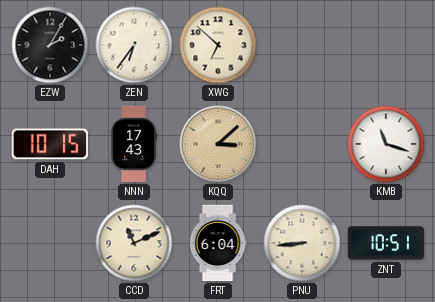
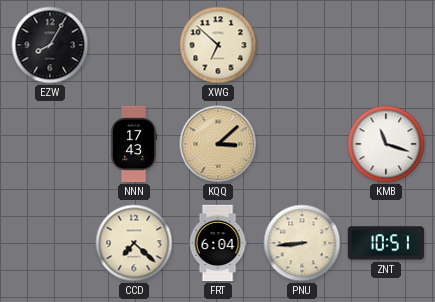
EZW: 2:05 -> 8:05 (50, 45)
ZEN: 6:36 -> none (134, 45)
DAH: 10:15 -> none (49, 144)
CCD: 11:11 -> 7:22 (134, 243)
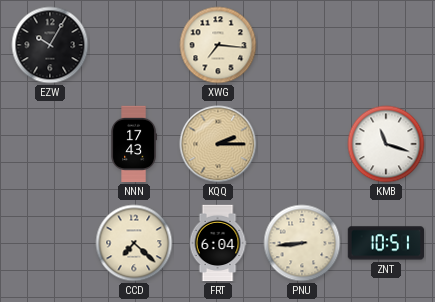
EZW: 8:05 -> 10:05 (50, 45)
XWG: 6:52 -> 7:16 (218, 45)
KQQ: 3:08 -> 2:15 (218, 144)
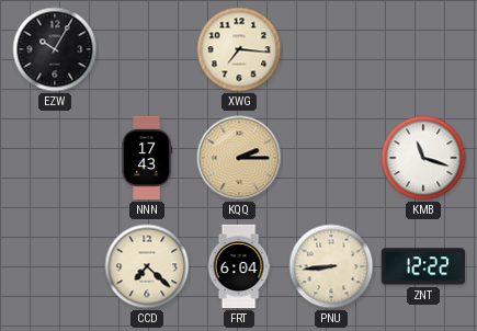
ZNT: 10:51 -> 12:22 (423, 266)
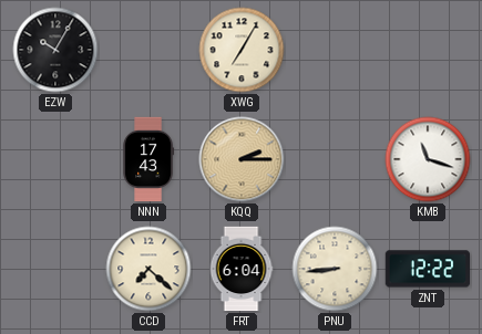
XWG: 7:16 -> 7:05 (242, 50)
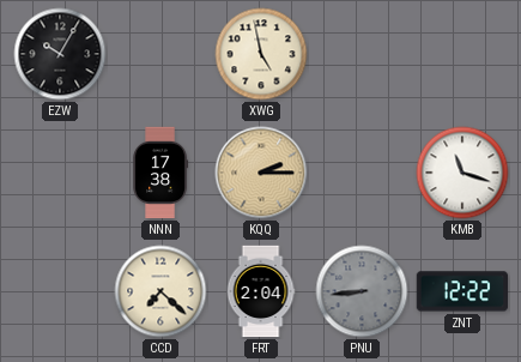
XWG: 7:05 -> 4:58 (261, 54)
NNN: 17:43 -> 17:38 (160, 173)
FRT: 6:04 -> 2:04 (261, 291)
PNU dial: cream -> grey (362, 291)
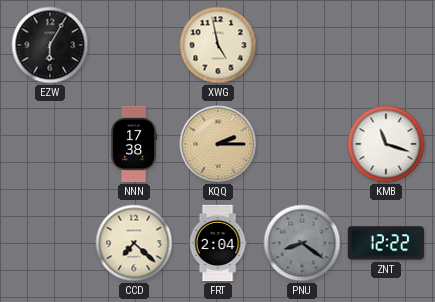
EZW: 10:05 -> 6:05 (50, 45)
PNU: 8:44 -> 8:21 (302, 243)
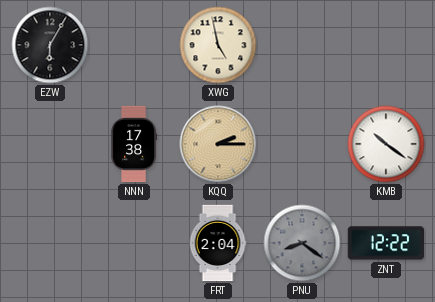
KMB: 11:18 -> 10:21 (386, 144)
CCD: 7:22 -> none (134, 243)
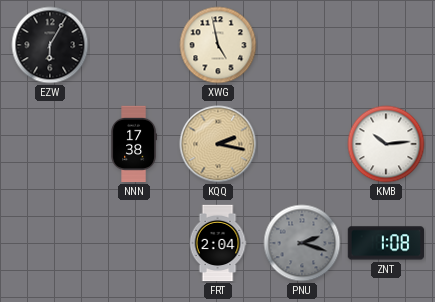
KQQ: 2:15 -> 2:17 (218, 144)
KMB: 10:21 -> 10:14 (386, 144)
PNU: 8:21 -> 2:18 (302, 243)
ZNT: 12:22 -> 1:08 (386, 243)
